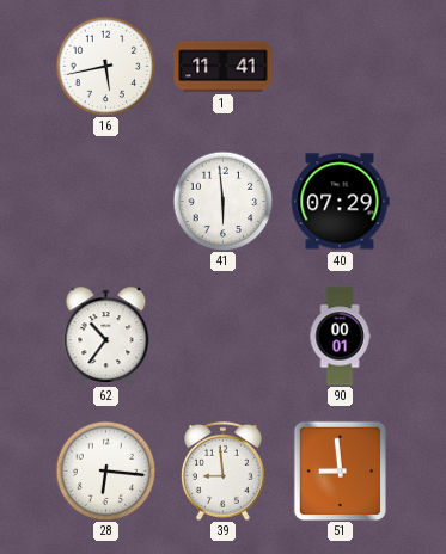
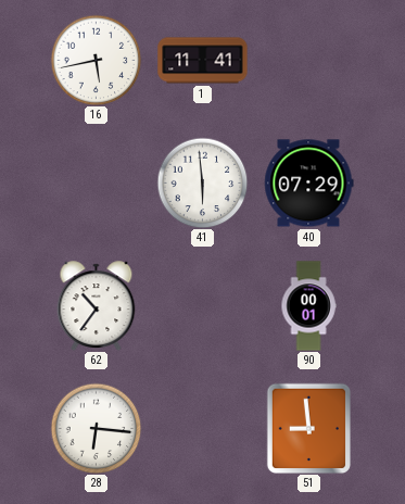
39: 8:59 -> none (222, 470)
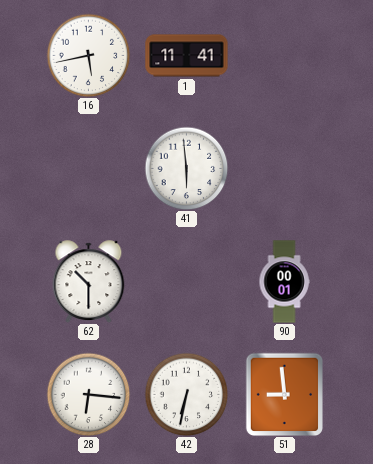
40: 07:29 -> none (308, 184)
62: 10:36 -> 10:30 (89, 282)
42: none -> 6:32 (186, 394)
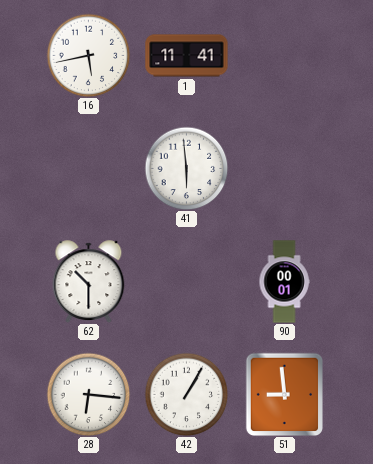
42: 6:32 -> 1:05 (186, 394)
